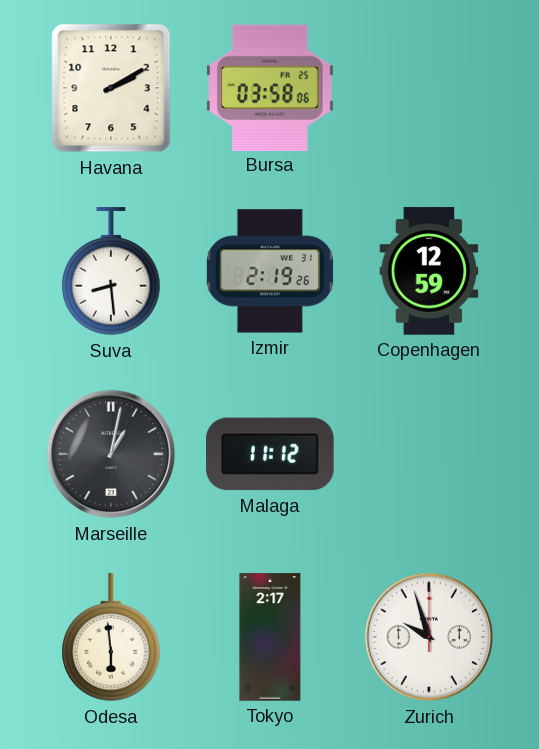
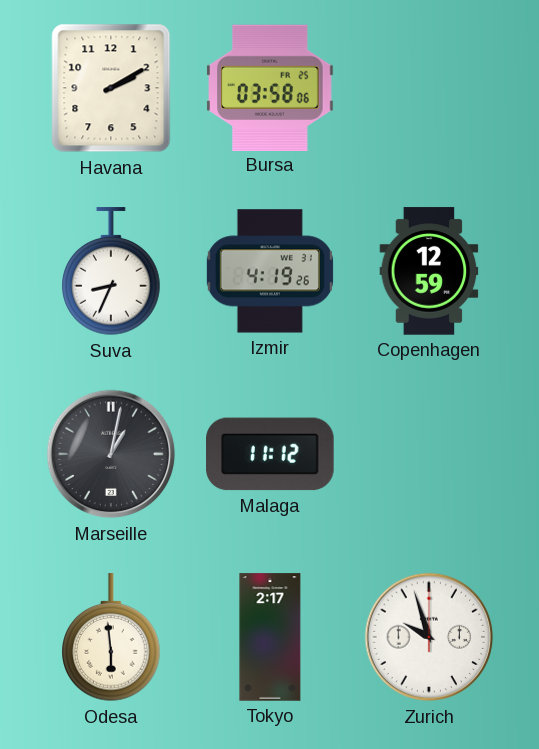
Suva: 8:29 -> 8:34 (111, 272)
Izmir: 2:19 -> 4:19 (270, 271)
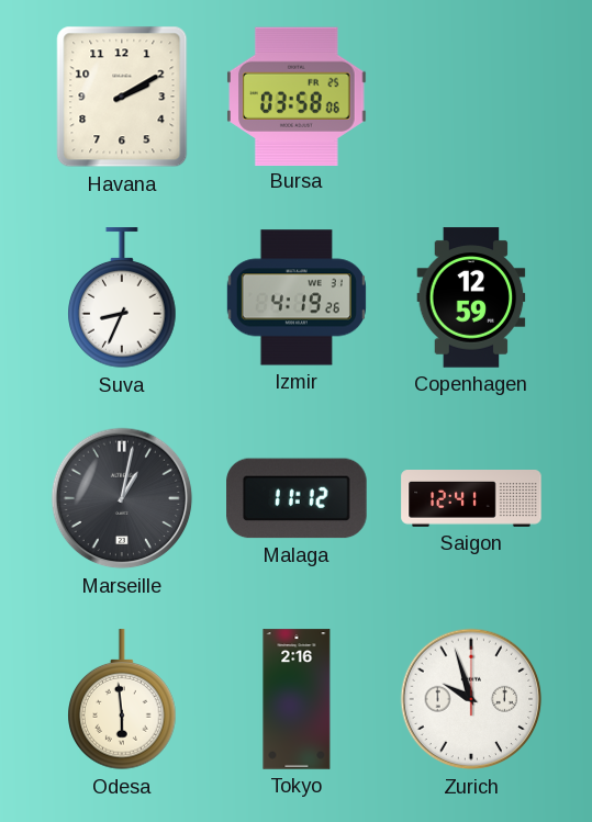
Saigon: none -> 12:41 (471, 499)
Tokyo: 2:17 -> 2:16 (297, 699)
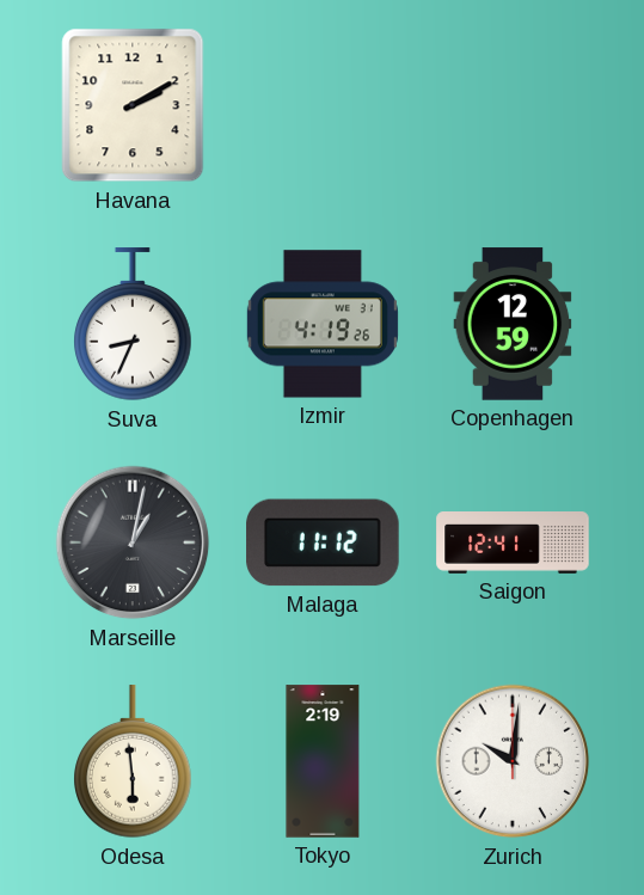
Bursa: 03:58 -> none (297, 95)
Tokyo: 2:16 -> 2:19 (323, 761)
Zurich: 9:57 -> 10:01 (513, 761)
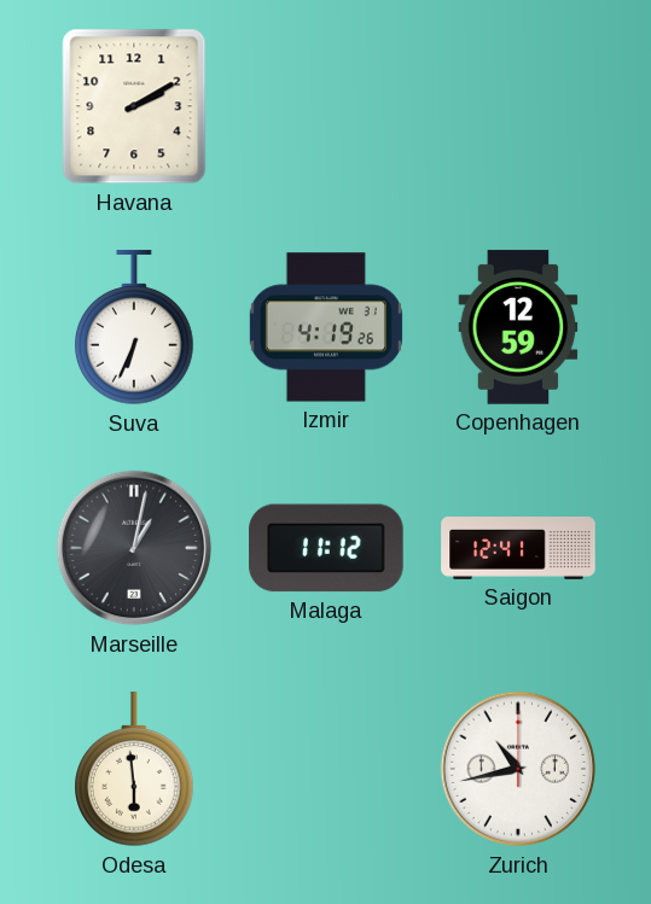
Suva: 8:34 -> 6:34 (134, 328)
Tokyo: 2:19 -> none (323, 761)
Zurich: 10:01 -> 10:43 (518, 769)
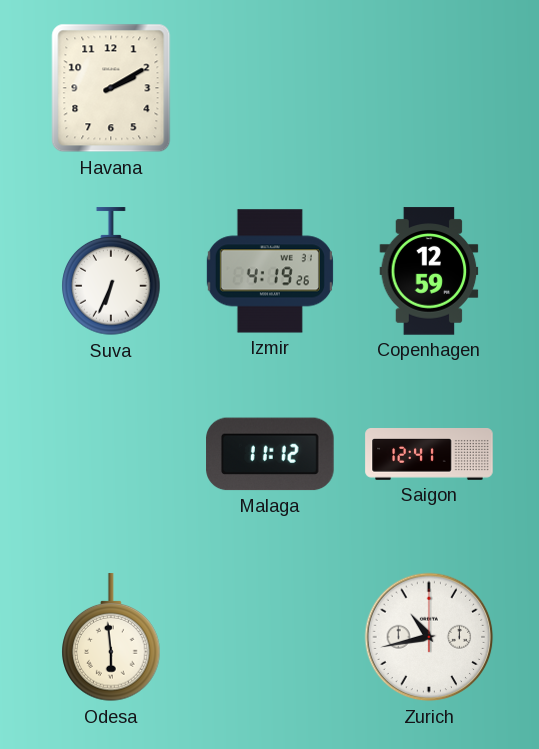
Marseille: 1:02 -> none (134, 548)
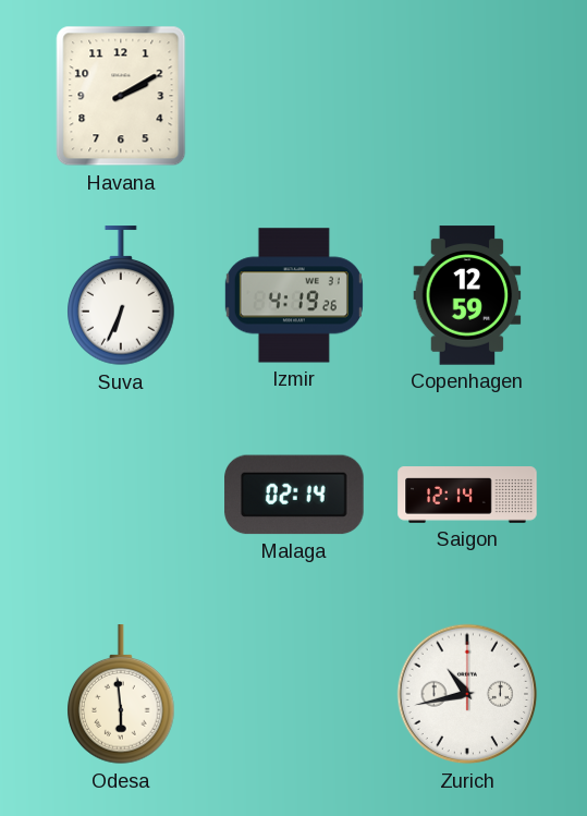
Malaga: 11:12 -> 02:14 (294, 495)
Saigon: 12:41 -> 12:14 (467, 496)
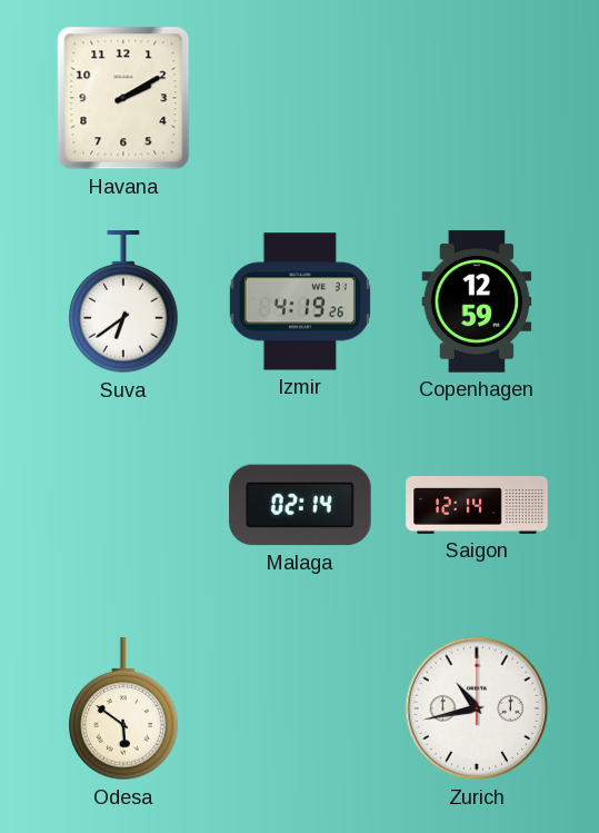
Suva: 6:34 -> 6:39 (123, 303)
Odesa: 5:59 -> 5:51 (123, 710)
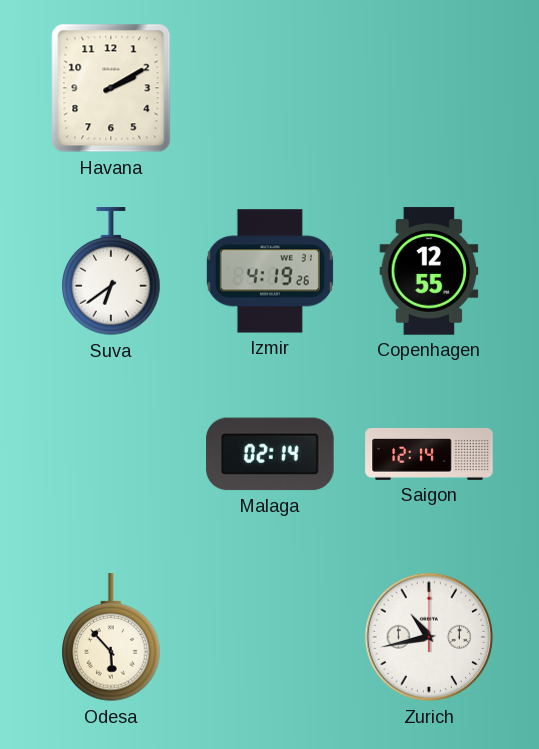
Copenhagen: 12:59 -> 12:55 (429, 271)
Odesa: 5:51 -> 5:53 (111, 638)
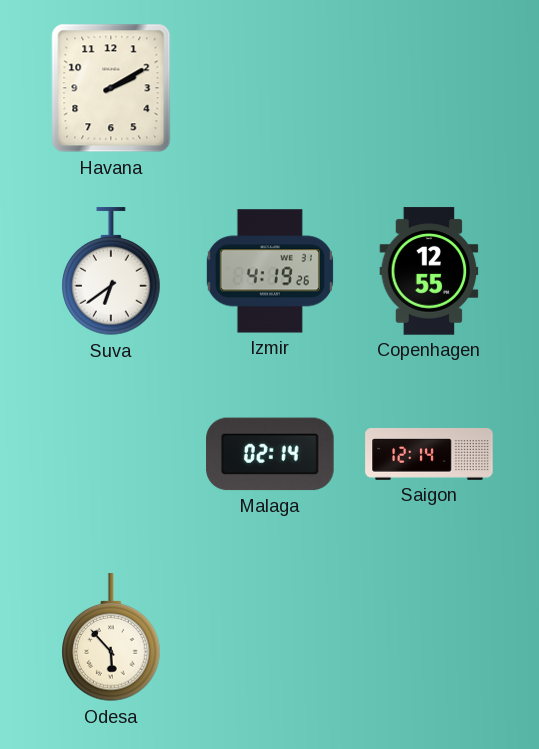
Zurich: 10:43 -> none (429, 637)
